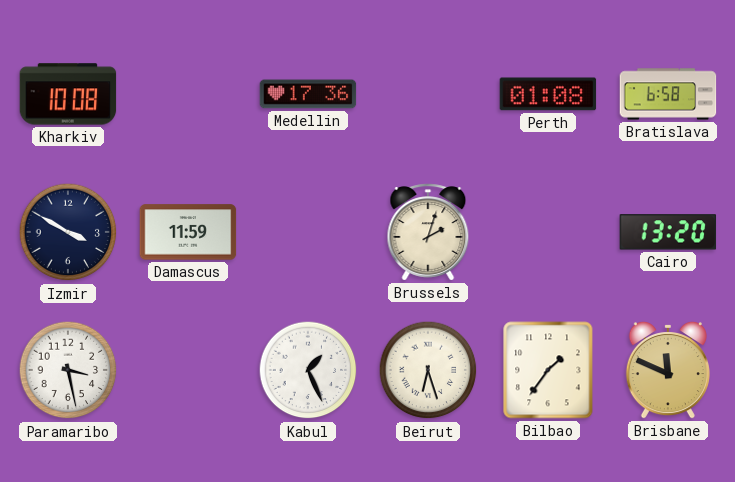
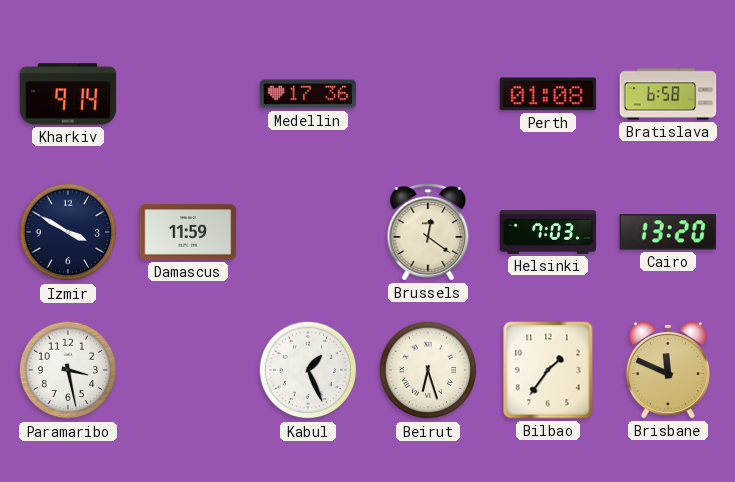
Kharkiv: 10:08 -> 9:14 (68, 94)
Brussels: 2:03 -> 12:21 (428, 232)
Helsinki: none -> 7:03 (548, 232)
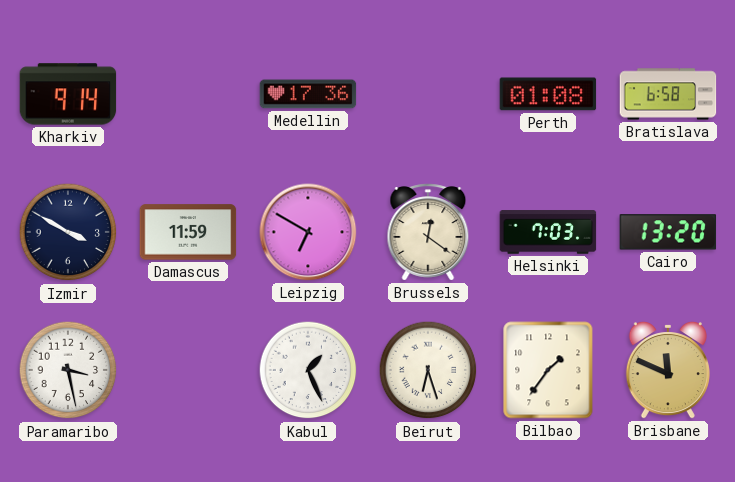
Leipzig: none -> 6:50 (308, 232)
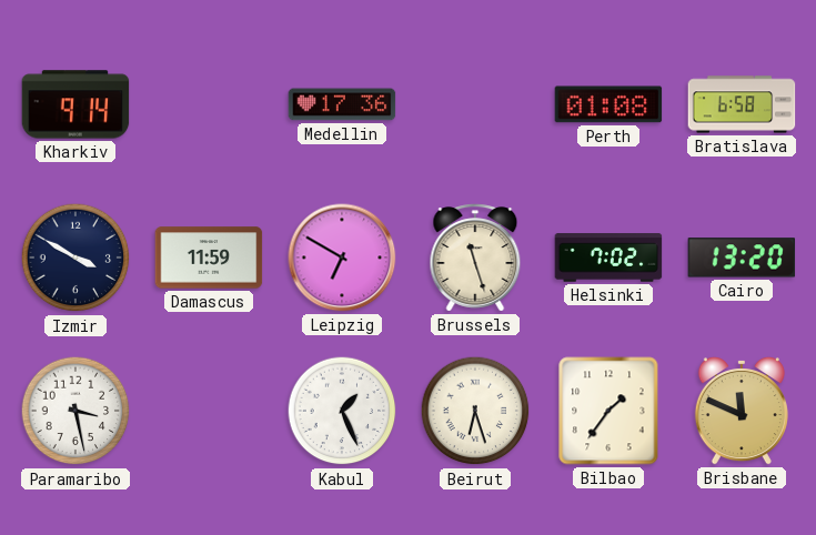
Brussels: 12:21 -> 11:27 (475, 258)
Helsinki: 7:03 -> 7:02 (608, 258)
